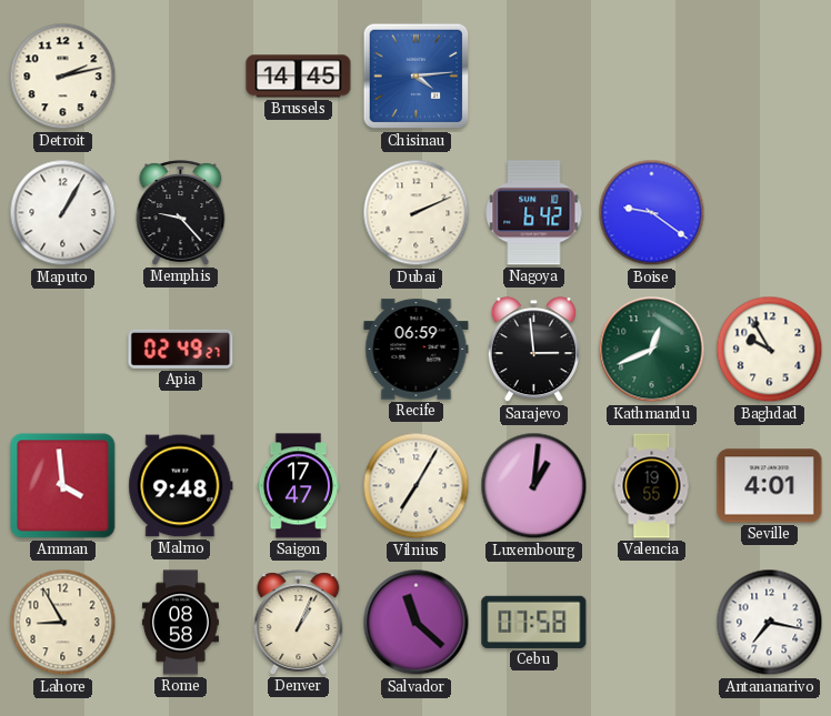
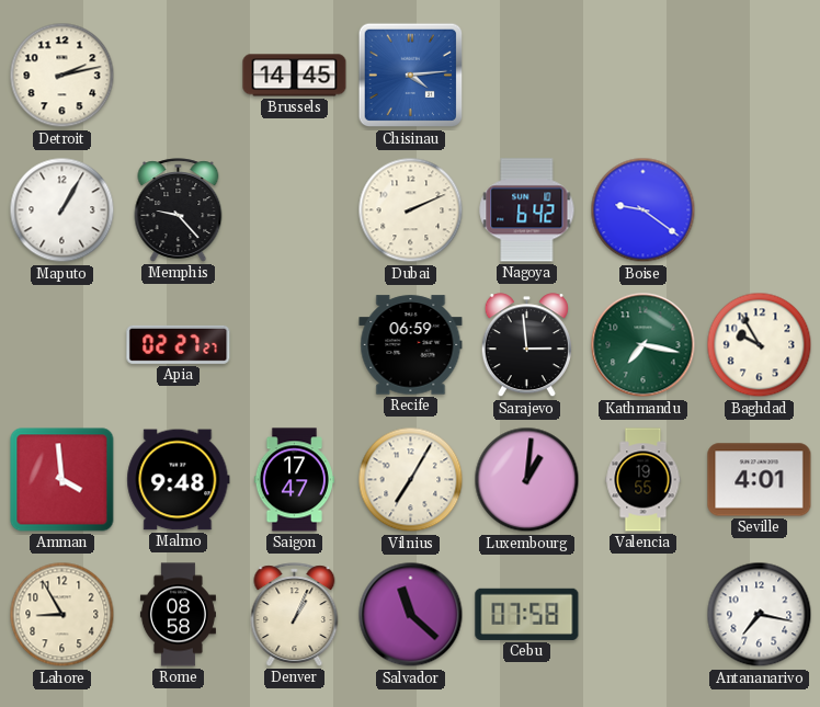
Apia: 02:49 -> 02:27 (179, 344)
Kathmandu: 12:41 -> 7:17 (644, 345)
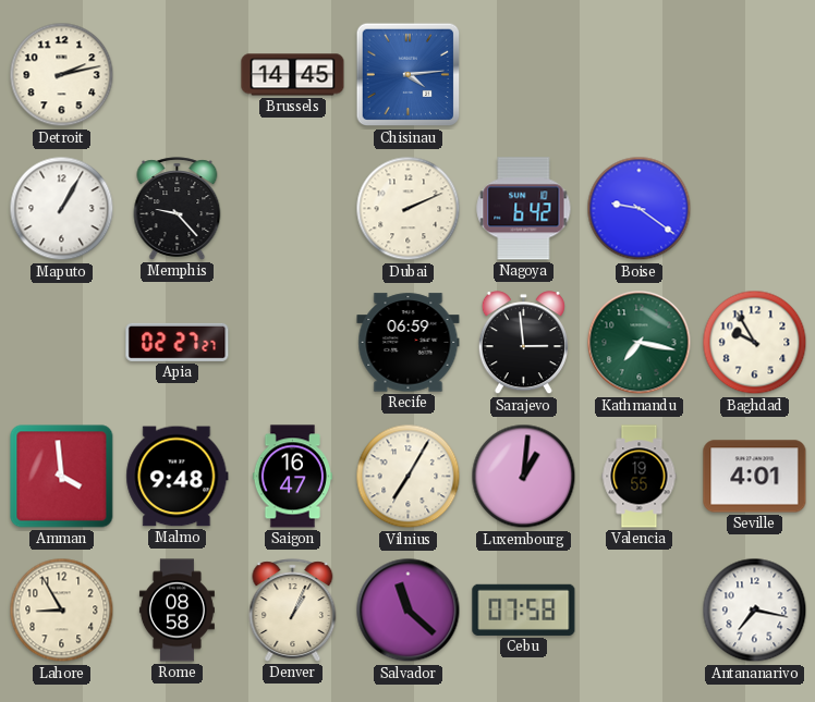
Saigon: 17:47 -> 16:47 (292, 477)
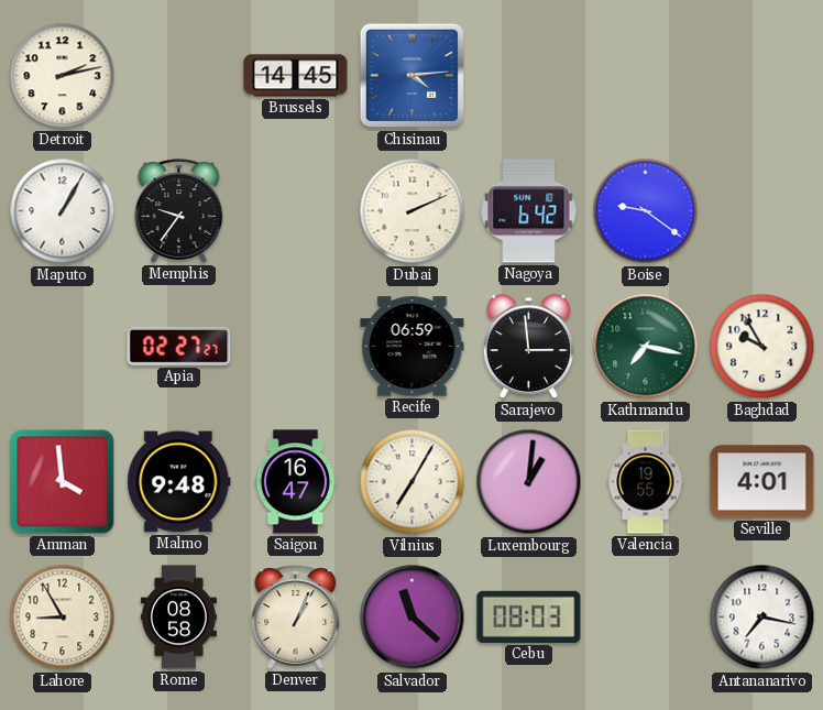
Memphis: 9:23 -> 9:36 (179, 211)
Cebu: 07:58 -> 08:03 (529, 616)
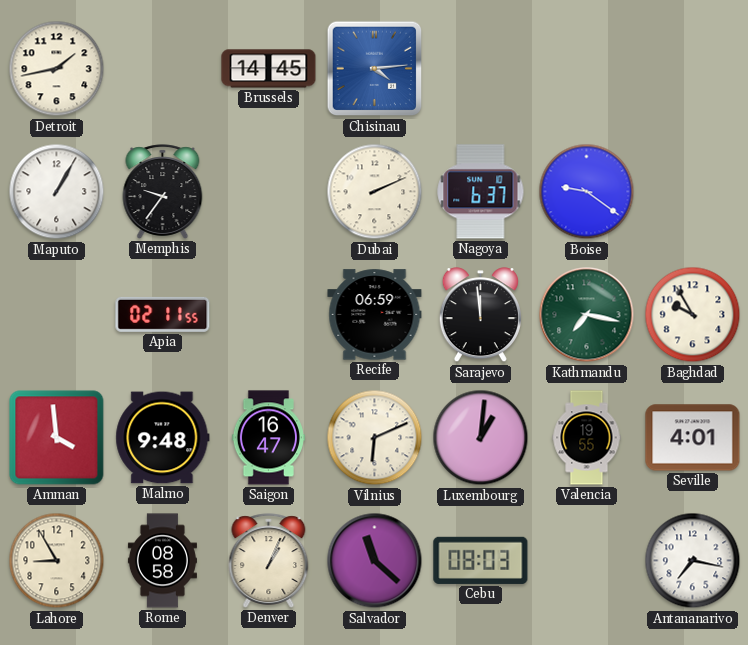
Detroit: 2:13 -> 1:43 (57, 69)
Nagoya: 6:42 -> 6:37 (481, 192)
Apia: 02:27 -> 02:11 (163, 314)
Sarajevo: 2:59 -> 11:59 (480, 315)
Vilnius: 7:05 -> 6:11 (375, 438)
